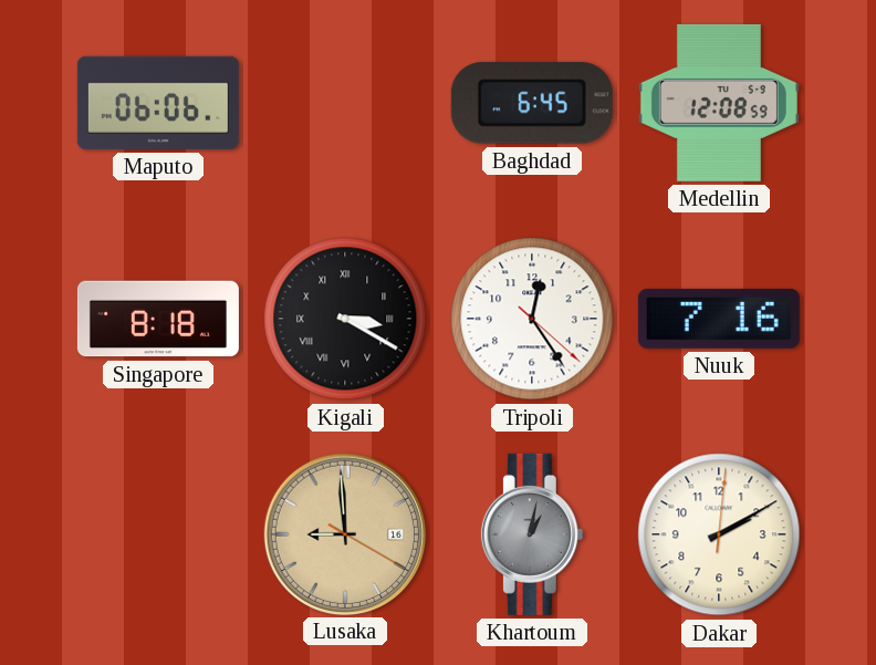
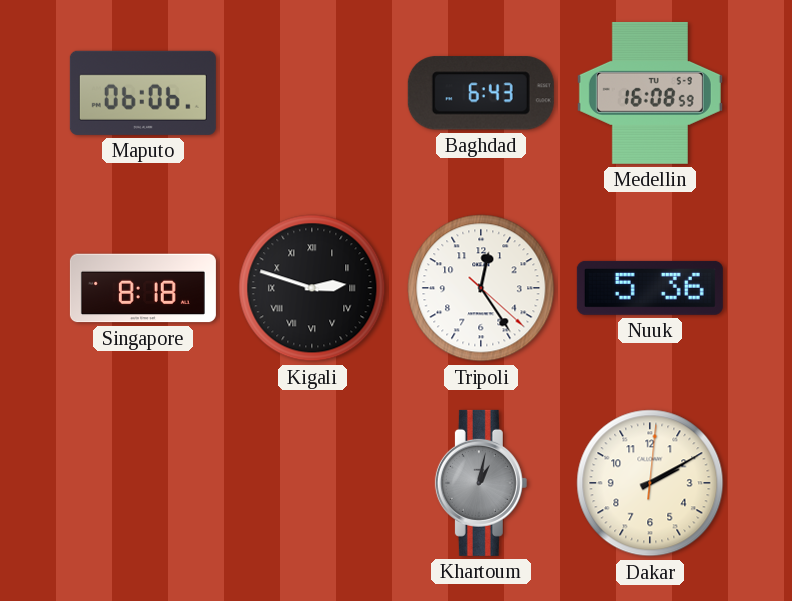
Baghdad: 6:45 -> 6:43 (481, 93)
Medellin: 12:08 -> 16:08 (650, 93)
Kigali: 3:20 -> 2:48 (312, 288)
Nuuk: 7:16 -> 5:36 (650, 288)
Lusaka: 8:59 -> none (344, 533)
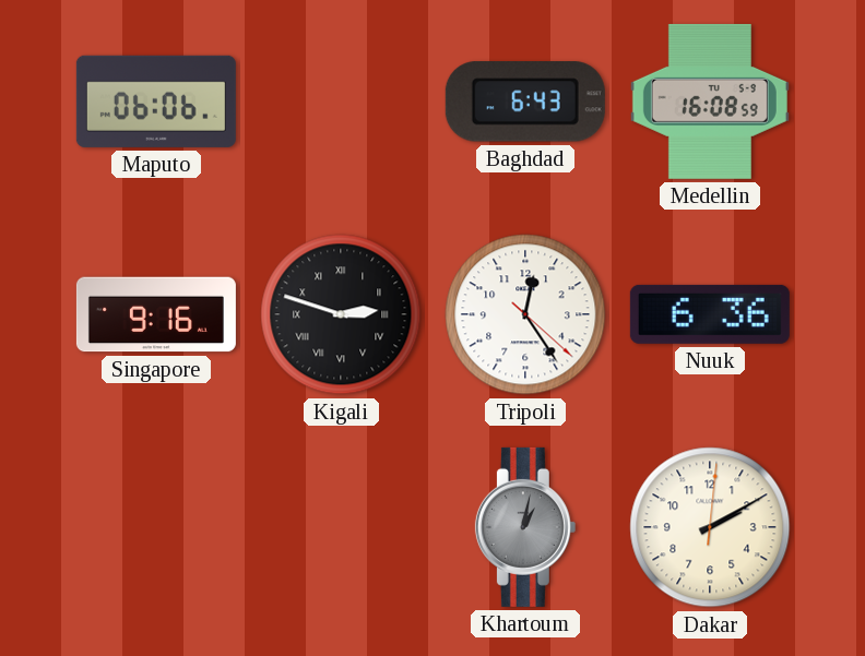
Singapore: 8:18 -> 9:16 (156, 314)
Nuuk: 5:36 -> 6:36 (710, 314)
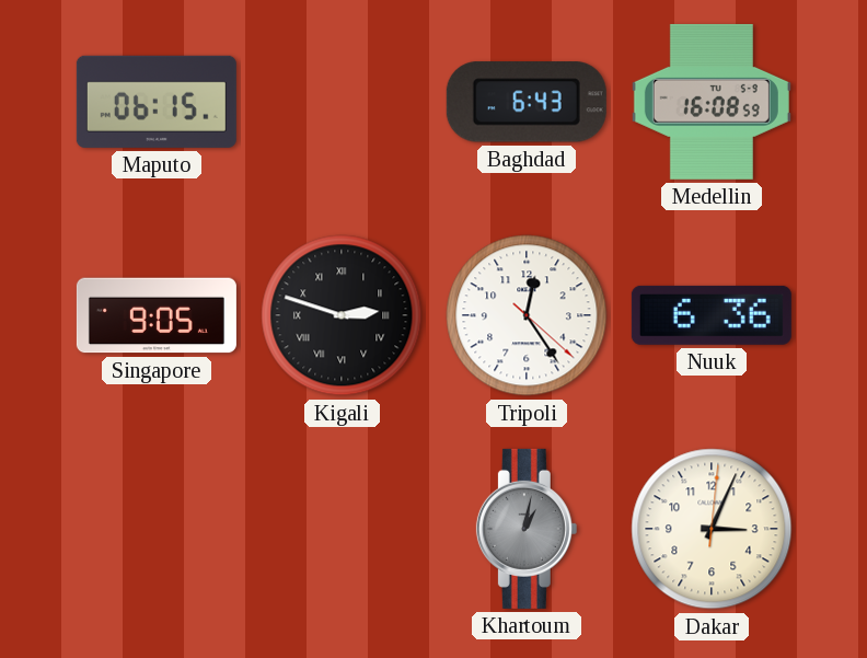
Maputo: 06:06 -> 06:15 (157, 102)
Singapore: 9:16 -> 9:05 (157, 315)
Dakar: 2:10 -> 3:04 (712, 529)
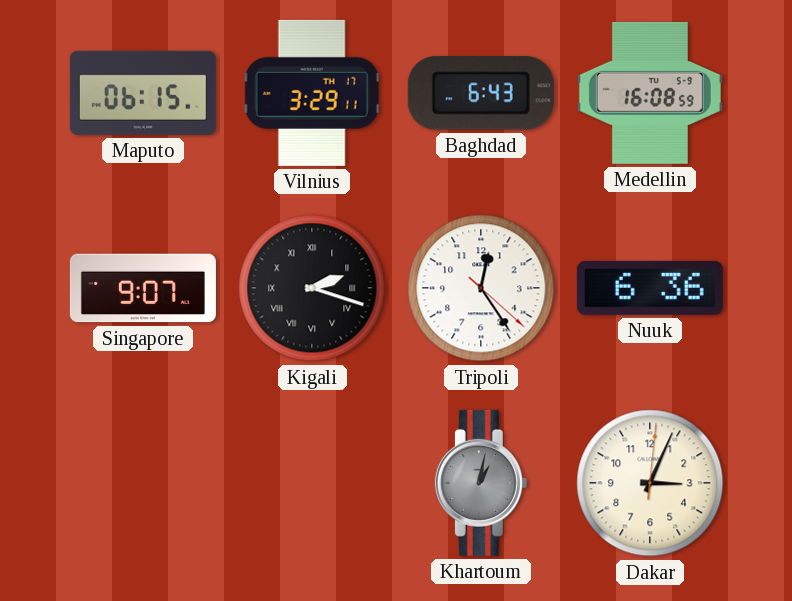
Vilnius: none -> 3:29 (312, 93)
Singapore: 9:05 -> 9:07 (143, 288)
Kigali: 2:48 -> 2:18 (312, 288)
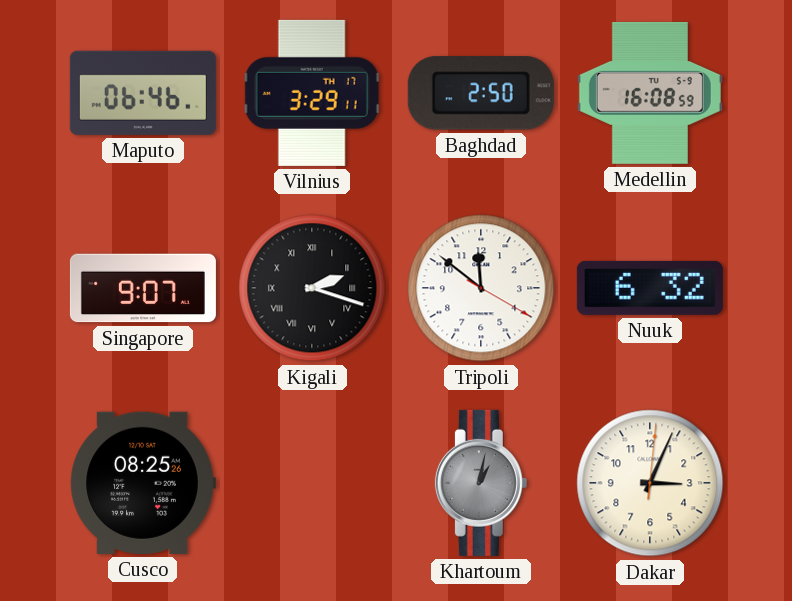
Maputo: 06:15 -> 06:46 (143, 93)
Baghdad: 6:43 -> 2:50 (481, 93)
Tripoli: 12:24 -> 11:51 (481, 288)
Nuuk: 6:36 -> 6:32 (650, 288)
Cusco: none -> 08:25 (143, 483)
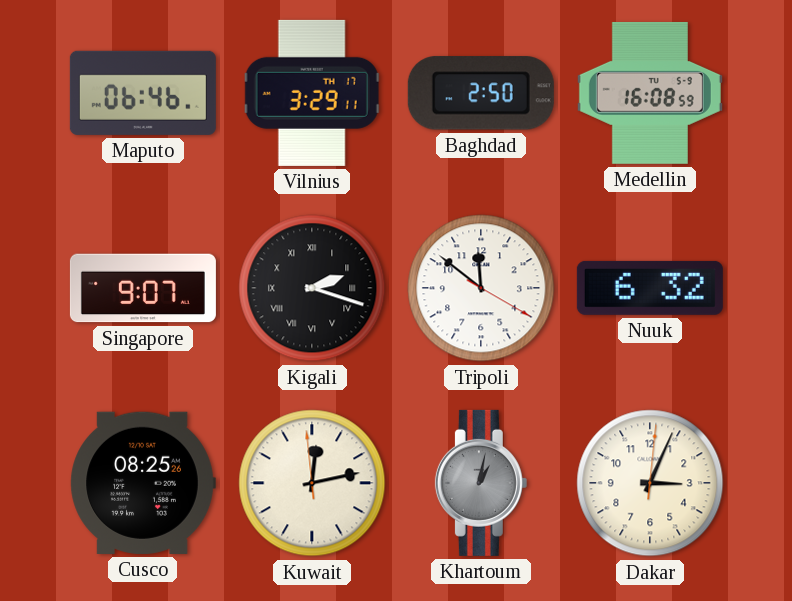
Kuwait: none -> 12:12 (312, 483)
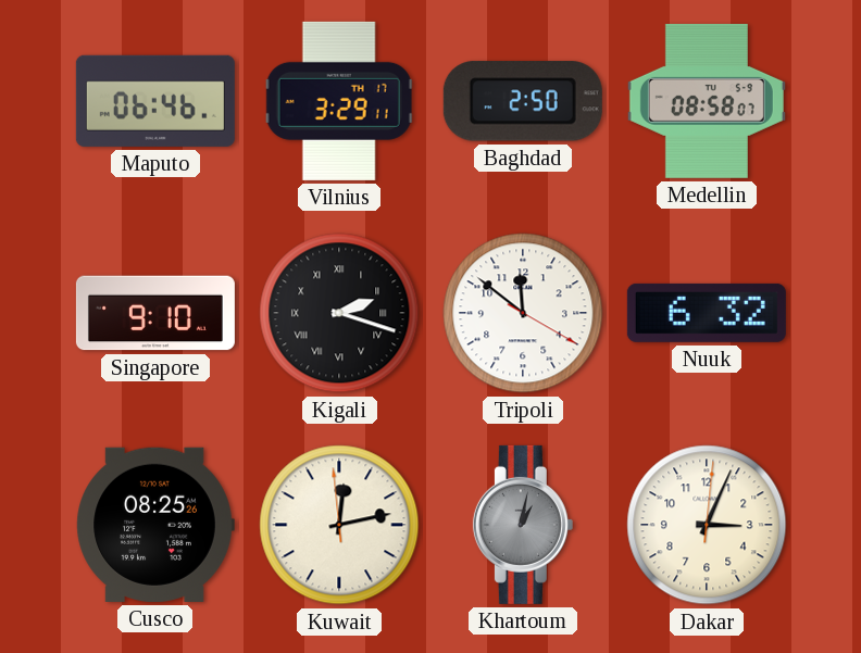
Medellin: 16:08 -> 08:58 (707, 101)
Singapore: 9:07 -> 9:10 (155, 313)
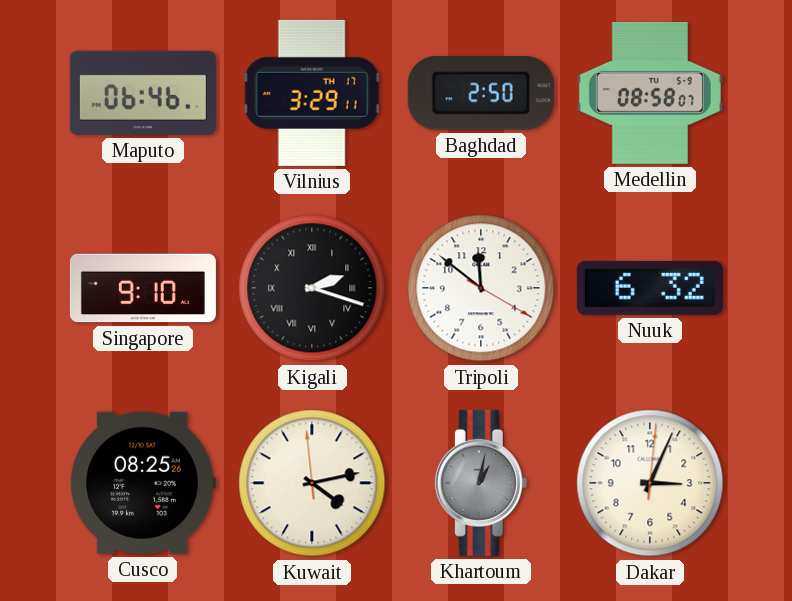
Kuwait: 12:12 -> 4:12 (312, 483)
